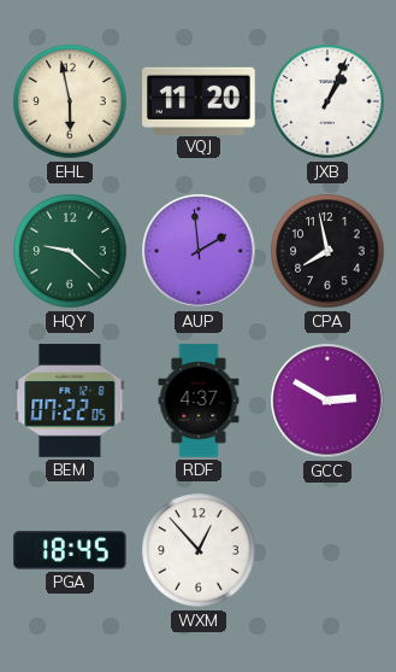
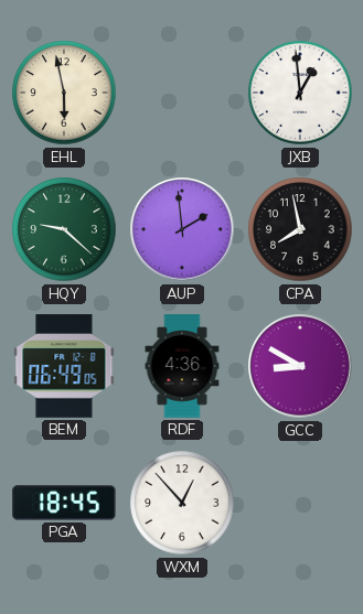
VQJ: 11:20 -> none (200, 100)
JXB: 1:04 -> 12:59 (300, 93)
BEM: 07:22 -> 06:49 (64, 366)
RDF: 4:37 -> 4:36 (182, 366)
GCC: 2:50 -> 8:50 (300, 366)
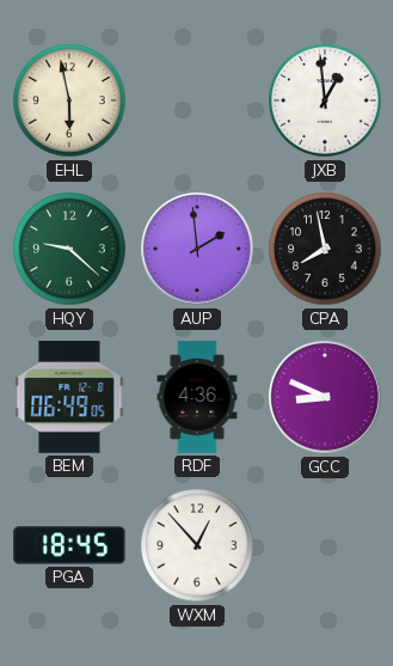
GCC: 8:50 -> 8:49 (325, 397)
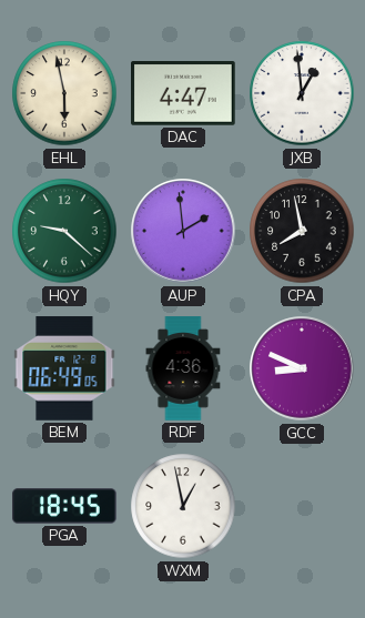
DAC: none -> 4:47 (184, 94)
WXM: 12:53 -> 12:58 (183, 506)
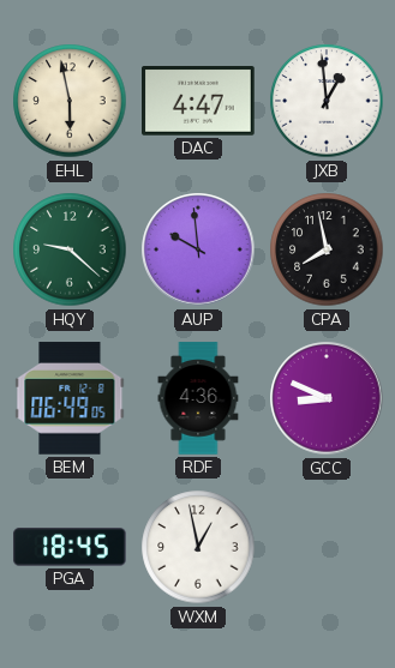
AUP: 1:59 -> 9:59 (198, 249)
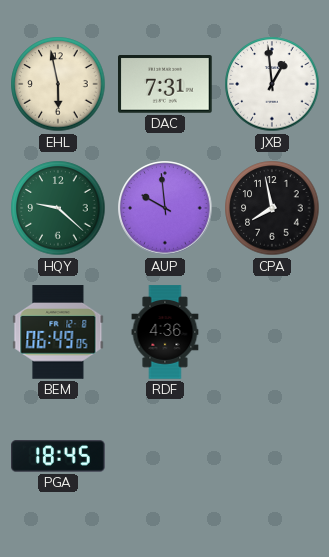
DAC: 4:47 -> 7:31 (166, 85)
GCC: 8:49 -> none (327, 398)
WXM: 12:58 -> none (198, 547)
